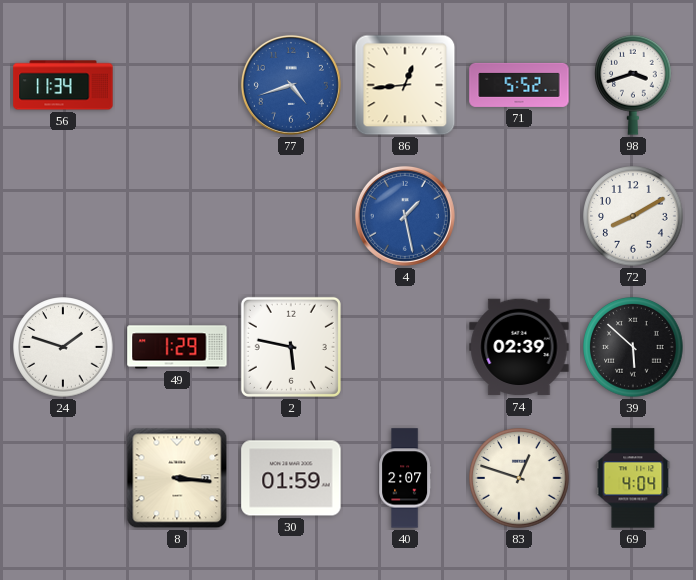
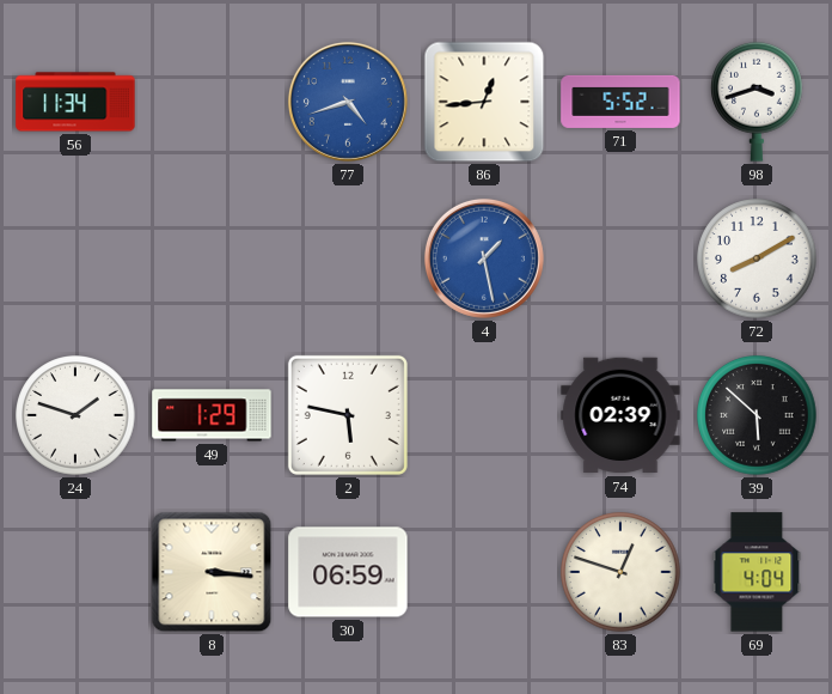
30: 01:59 -> 06:59 (348, 572)
40: 2:07 -> none (405, 478)
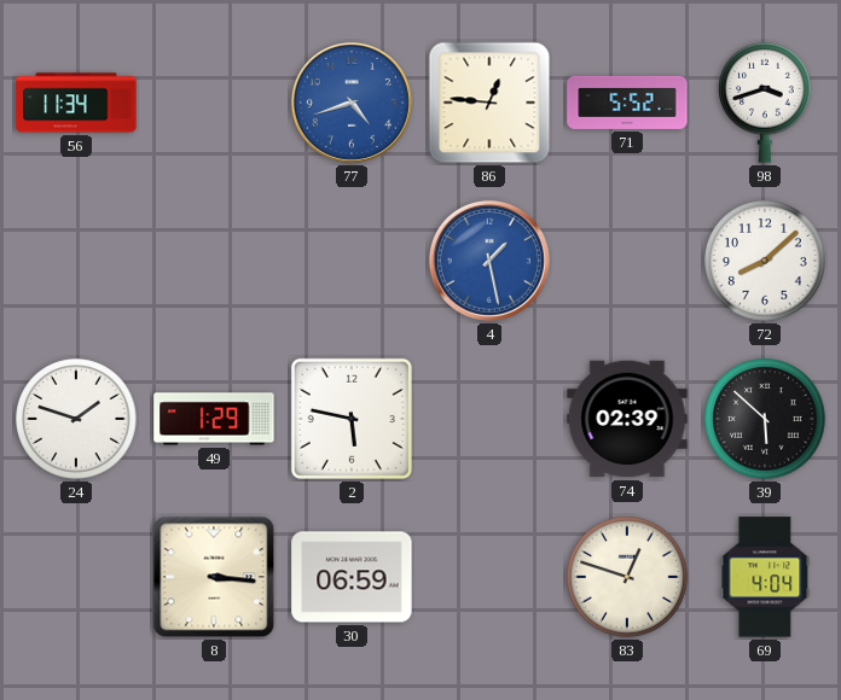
86: 12:44 -> 12:46 (489, 103)
72: 8:10 -> 8:08 (765, 261)
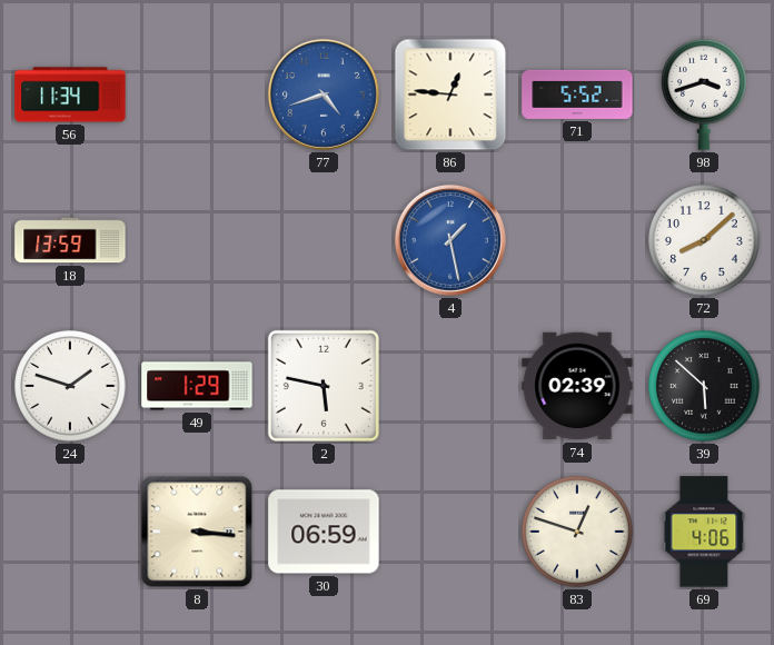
18: none -> 13:59 (70, 240)
69: 4:04 -> 4:06 (704, 532)
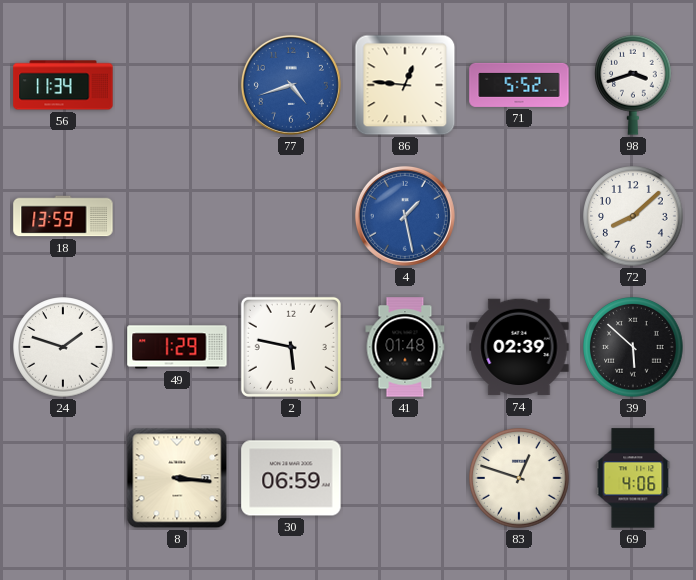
41: none -> 01:48 (405, 347)
